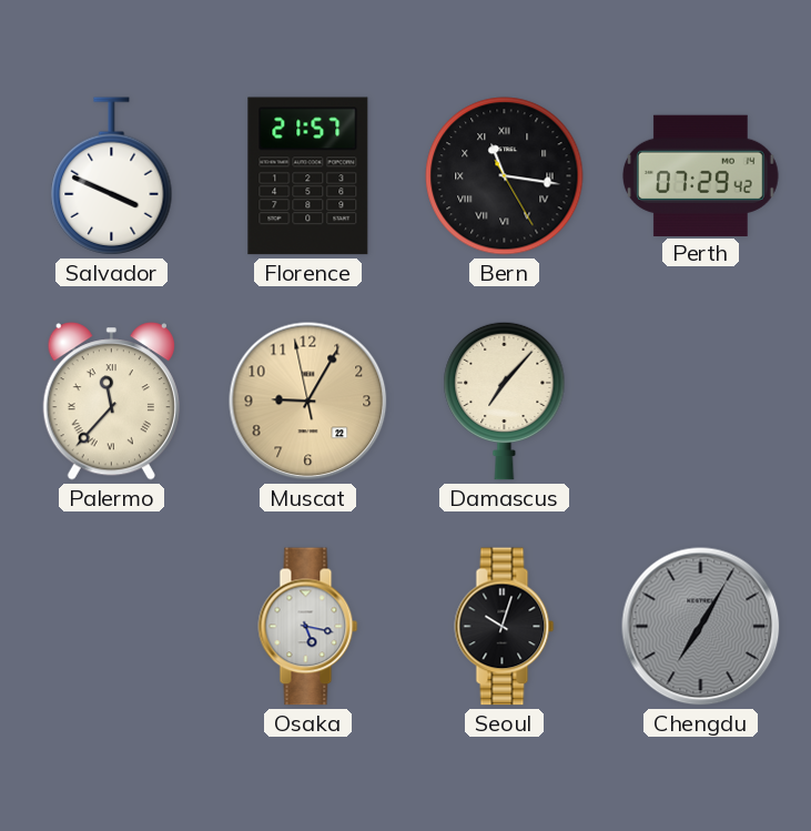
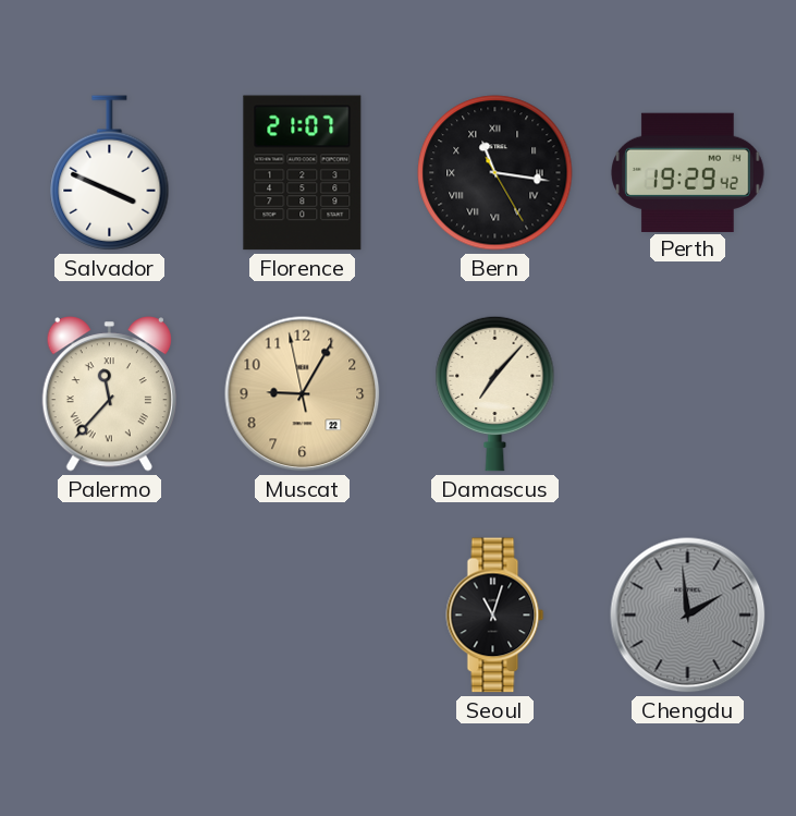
Florence: 21:57 -> 21:07 (303, 173)
Perth: 07:29 -> 19:29 (687, 172)
Osaka: 5:17 -> none (308, 627)
Seoul: 10:03 -> 11:03 (495, 616)
Chengdu: 7:05 -> 1:59 (688, 616)
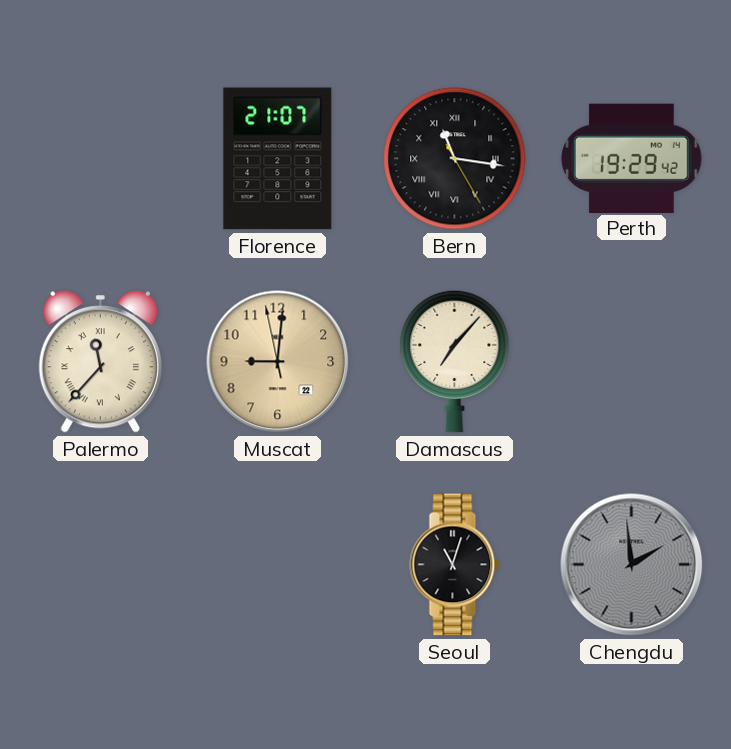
Salvador: 3:49 -> none (110, 173)
Muscat: 9:04 -> 9:00 (278, 362)
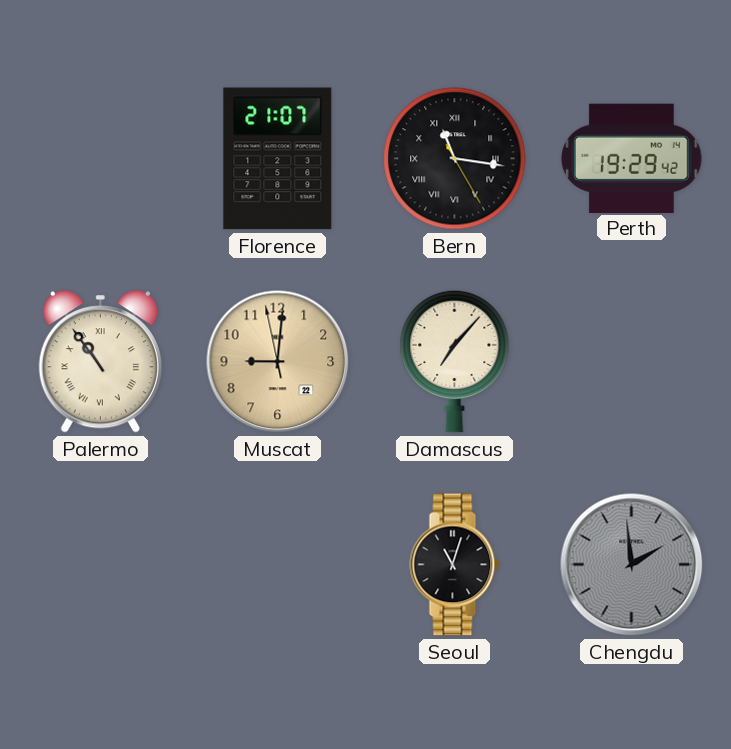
Palermo: 11:37 -> 10:54 (100, 362)
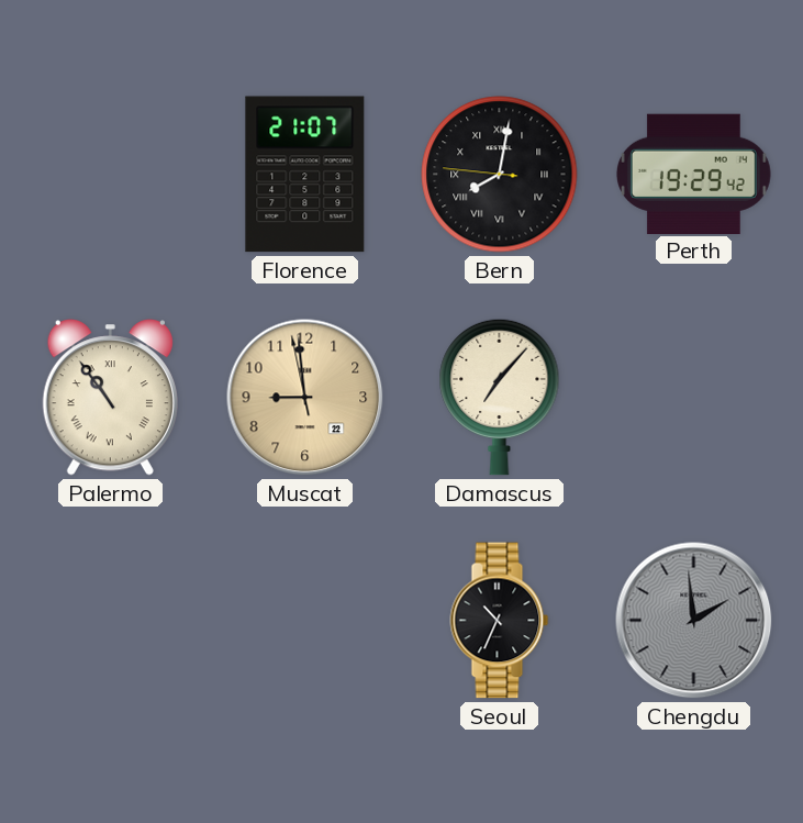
Bern: 11:16 -> 8:01 (500, 175)
Muscat: 9:00 -> 8:58 (305, 398)
Seoul: 11:03 -> 10:34 (500, 621)
